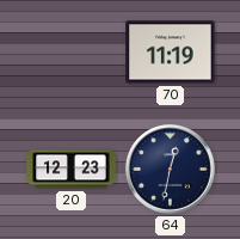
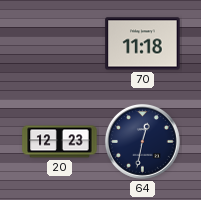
70: 11:19 -> 11:18 (143, 44)
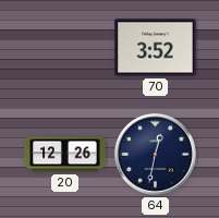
70: 11:18 -> 3:52 (156, 48)
20: 12:23 -> 12:26 (65, 155)
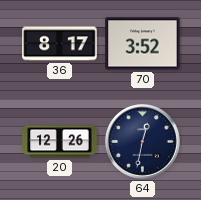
36: none -> 8:17 (60, 44)
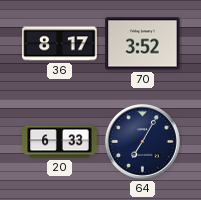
20: 12:26 -> 6:33 (60, 142)
64: 12:32 -> 7:05 (142, 141)
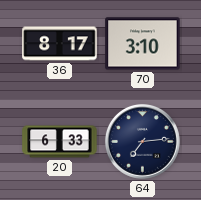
70: 3:52 -> 3:10 (143, 44)
64: 7:05 -> 7:14 (142, 141)
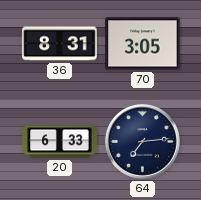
36: 8:17 -> 8:31 (60, 44)
70: 3:10 -> 3:05 (143, 44)
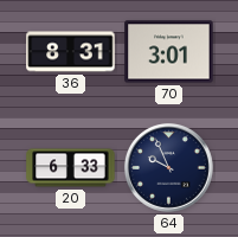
70: 3:05 -> 3:01 (169, 52)
64: 7:14 -> 9:56 (168, 167)
